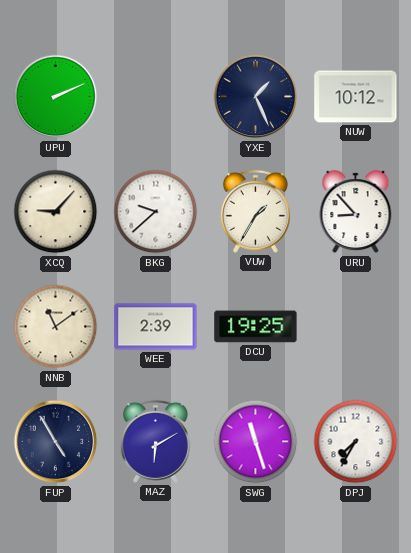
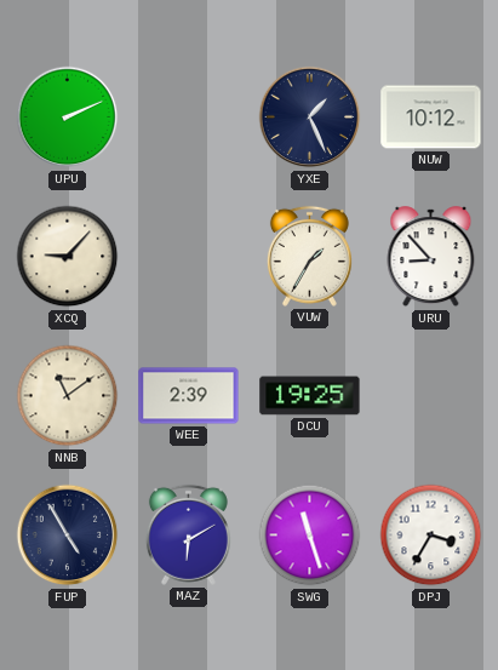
BKG: 9:38 -> none (156, 212)
DPJ: 7:35 -> 3:35 (431, 536)
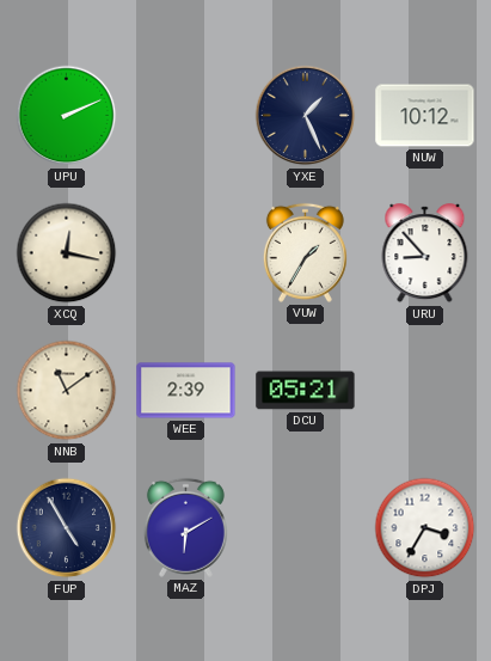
XCQ: 9:07 -> 12:17 (67, 253)
DCU: 19:25 -> 05:21 (306, 391)
SWG: 11:27 -> none (310, 536)
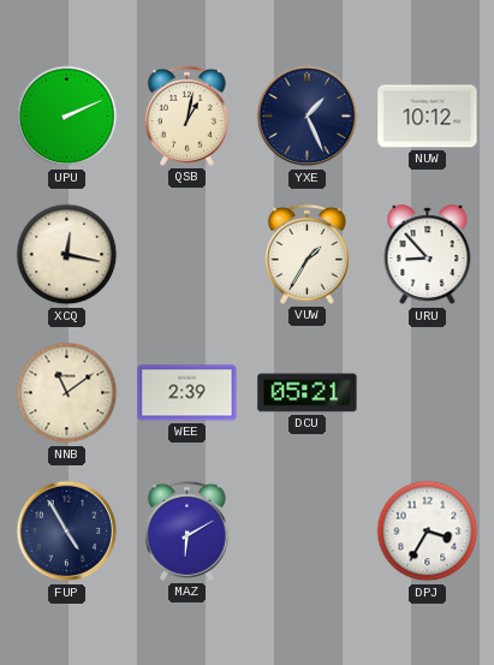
QSB: none -> 1:02 (186, 115)
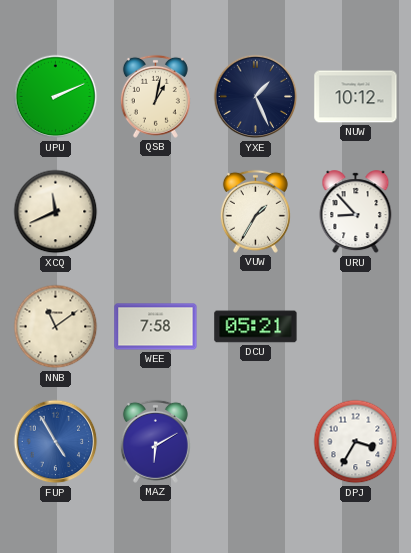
XCQ: 12:17 -> 11:41 (56, 212)
WEE: 2:39 -> 7:58 (156, 327)
FUP dial: navy -> blue (56, 442)
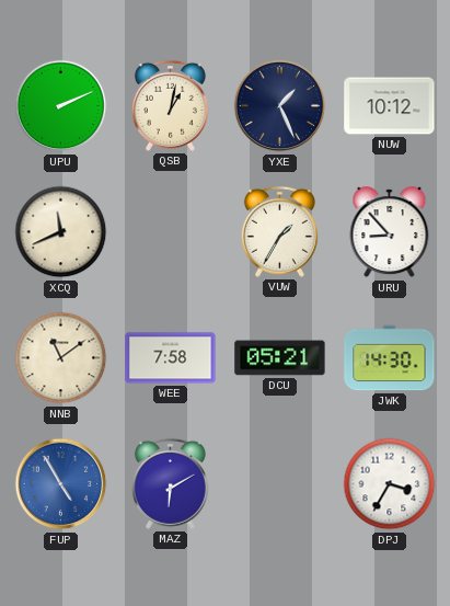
JWK: none -> 14:30 (390, 358)
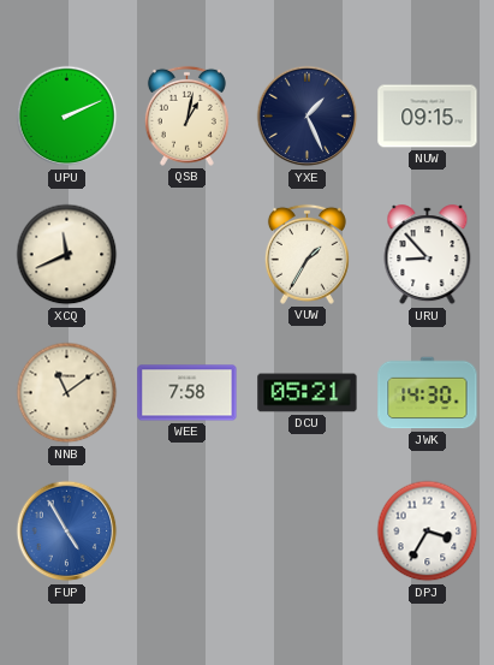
NUW: 10:12 -> 09:15 (428, 117)
MAZ: 6:10 -> none (170, 483)
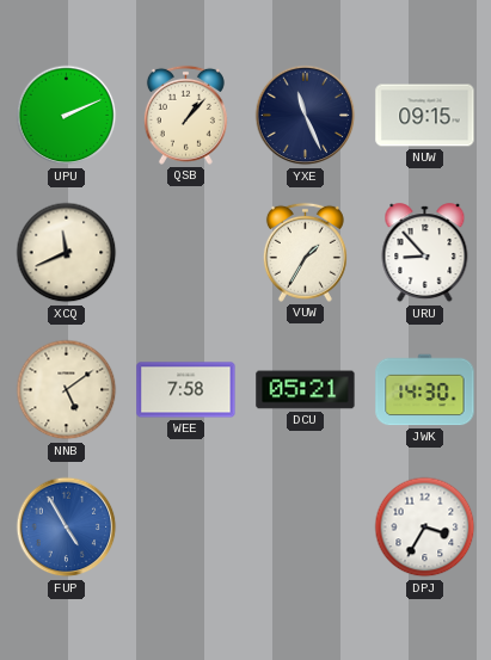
QSB: 1:02 -> 1:07 (185, 115)
YXE: 1:26 -> 11:26 (306, 116)
NNB: 11:09 -> 5:09 (67, 390)
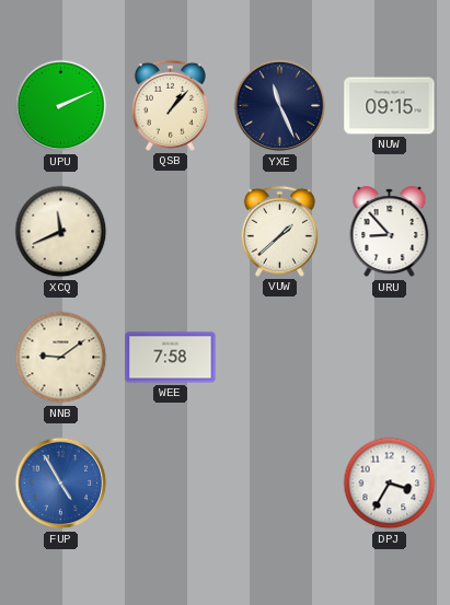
VUW: 1:35 -> 1:38 (279, 231)
NNB: 5:09 -> 9:09 (61, 358)
DCU: 05:21 -> none (306, 390)
JWK: 14:30 -> none (425, 390)
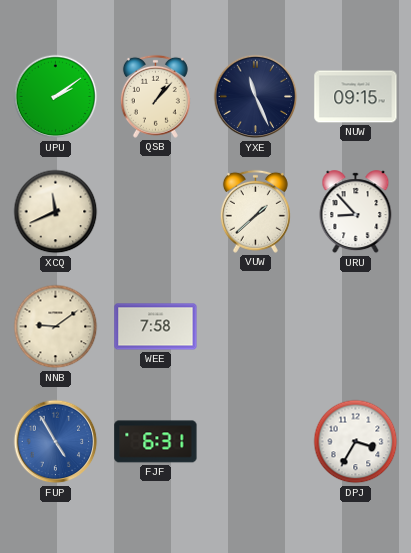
UPU: 2:11 -> 2:09 (56, 97)
FJF: none -> 6:31 (156, 442)
